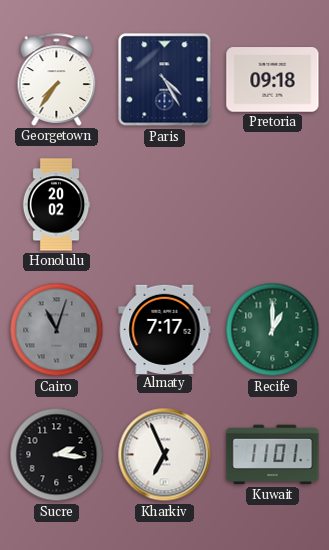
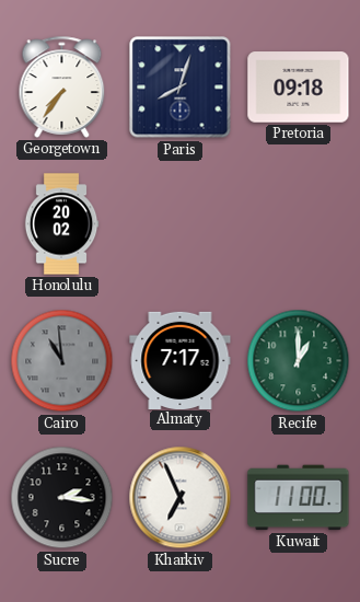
Paris: 4:25 -> 8:03 (181, 88)
Cairo: 11:03 -> 10:59 (62, 361)
Kuwait: 11:01 -> 11:00 (299, 498)
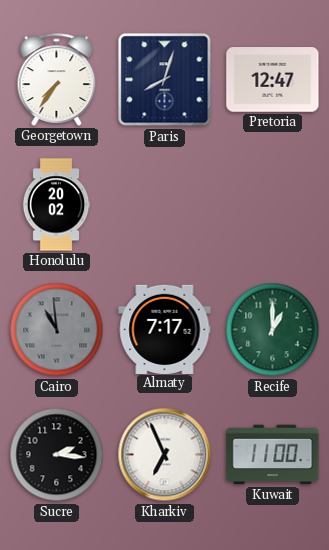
Pretoria: 09:18 -> 12:47 (273, 80)
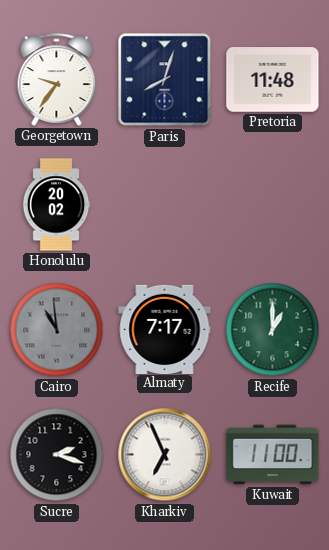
Georgetown: 7:36 -> 9:36 (57, 79)
Pretoria: 12:47 -> 11:48 (273, 80)
Sucre: 2:16 -> 2:18 (57, 455)
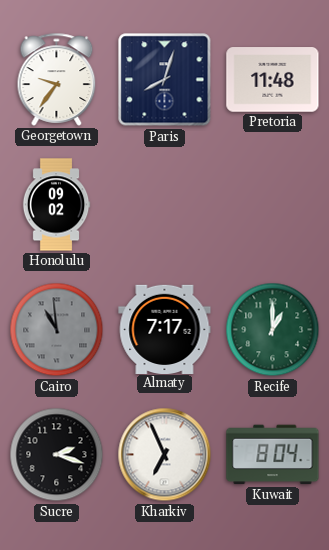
Honolulu: 20:02 -> 09:02 (56, 205)
Kuwait: 11:00 -> 8:04 (273, 455)
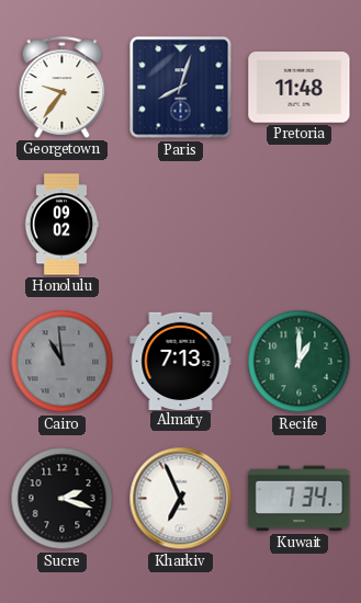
Almaty: 7:17 -> 7:13 (181, 361)
Kuwait: 8:04 -> 7:34 (300, 499)
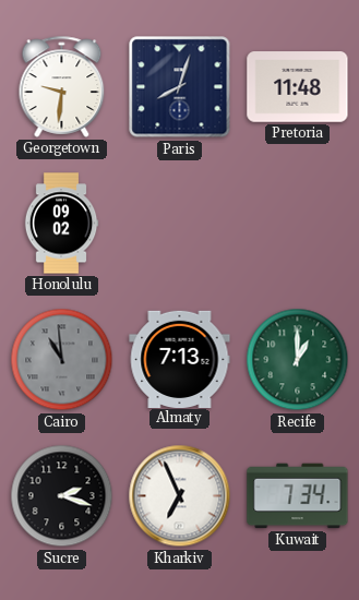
Georgetown: 9:36 -> 9:31 (62, 86)
